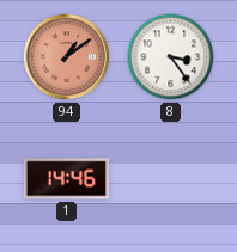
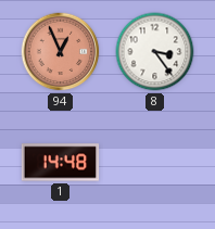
94: 1:09 -> 12:56 (61, 52)
1: 14:46 -> 14:48 (61, 163)
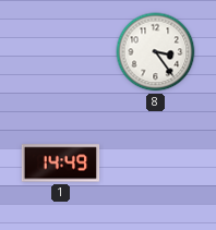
94: 12:56 -> none (61, 52)
1: 14:48 -> 14:49 (61, 164)
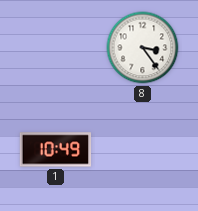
1: 14:49 -> 10:49 (56, 150)
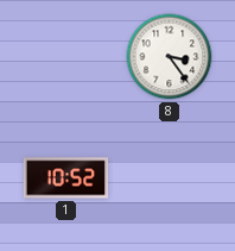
1: 10:49 -> 10:52 (66, 178)
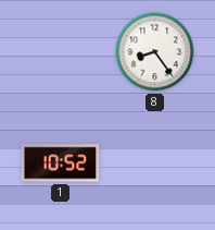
8: 3:24 -> 8:24 (155, 52)
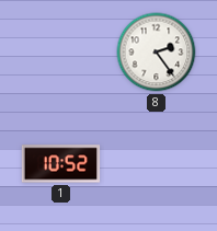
8: 8:24 -> 2:24 (157, 53)
